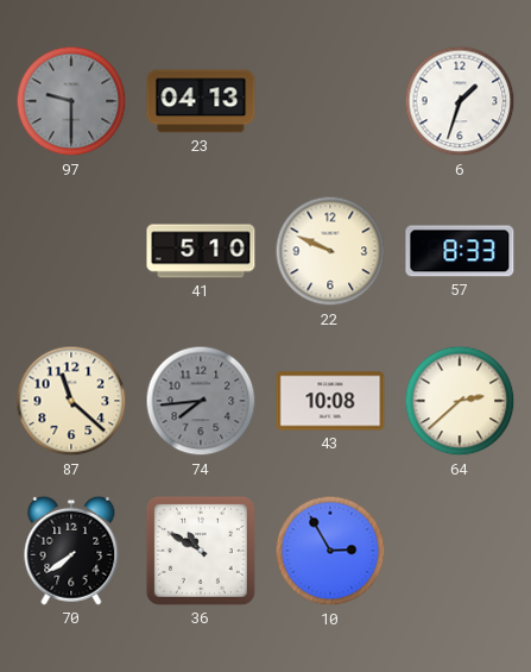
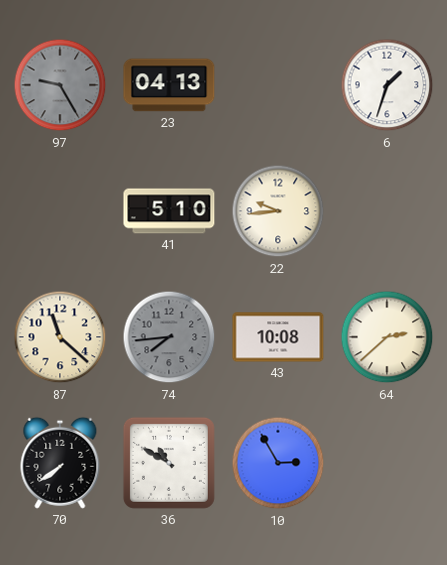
97: 9:30 -> 9:25 (60, 85)
22: 9:49 -> 9:44 (278, 211)
57: 8:33 -> none (460, 251)
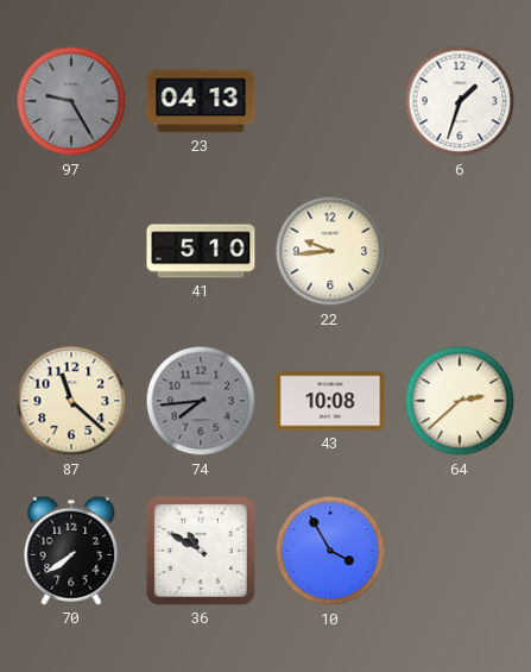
10: 2:55 -> 3:55 (330, 551)
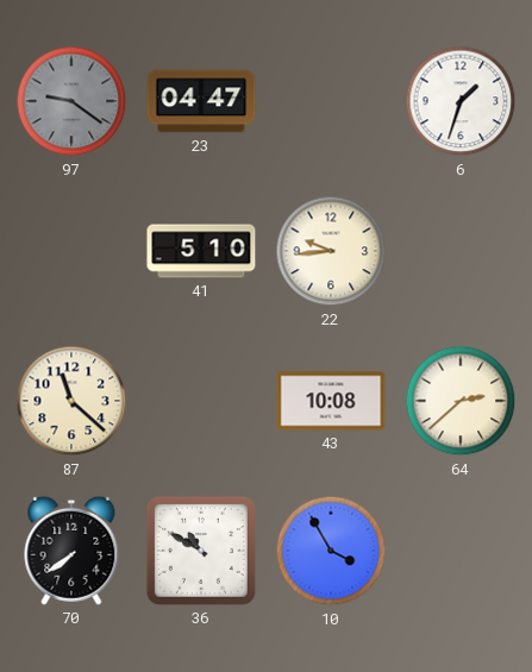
97: 9:25 -> 9:21 (71, 101)
23: 04:13 -> 04:47 (201, 101)
74: 7:44 -> none (201, 401)
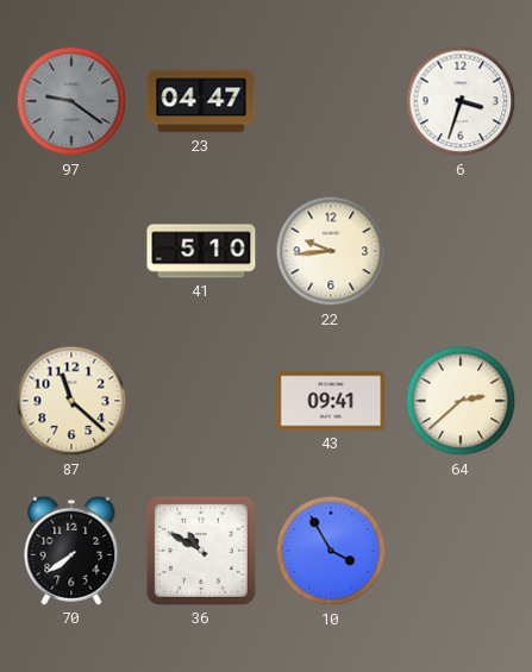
6: 1:33 -> 3:33 (461, 101)
43: 10:08 -> 09:41 (331, 401)
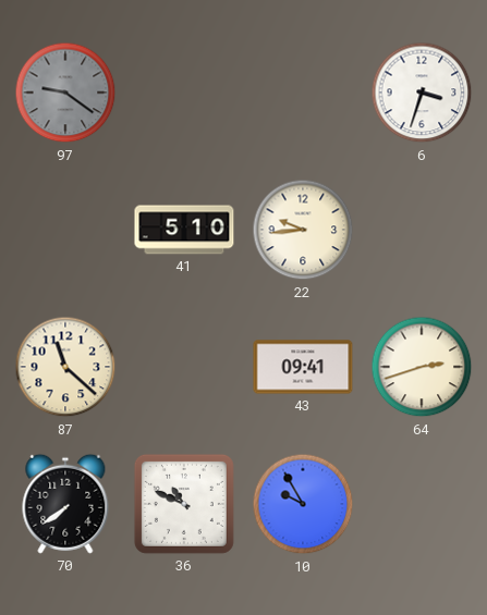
23: 04:47 -> none (201, 101)
64: 2:38 -> 2:42 (422, 367)
36: 10:50 -> 10:49 (184, 504)
10: 3:55 -> 9:55 (303, 504)
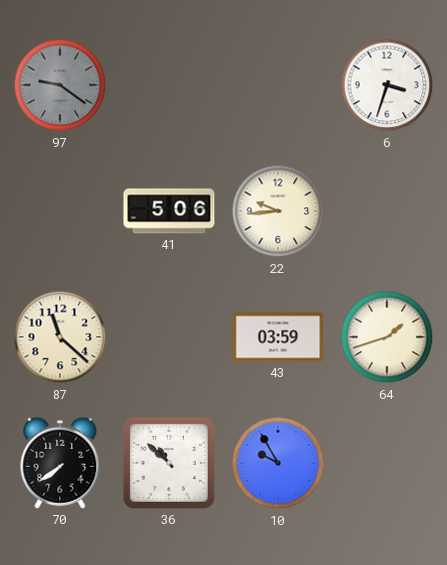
41: 5:10 -> 5:06 (169, 211)
43: 09:41 -> 03:59 (278, 337)
64: 2:42 -> 1:42 (387, 337)
36: 10:49 -> 10:52 (169, 463)
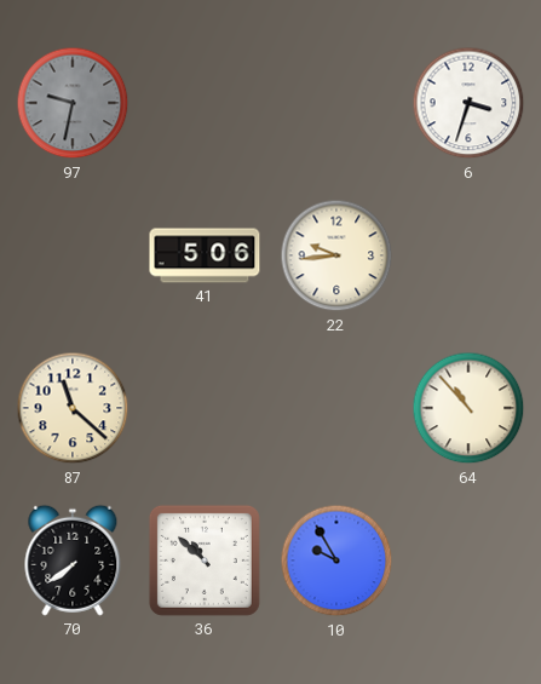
97: 9:21 -> 9:32 (73, 103)
43: 03:59 -> none (278, 337)
64: 1:42 -> 10:53 (468, 408)
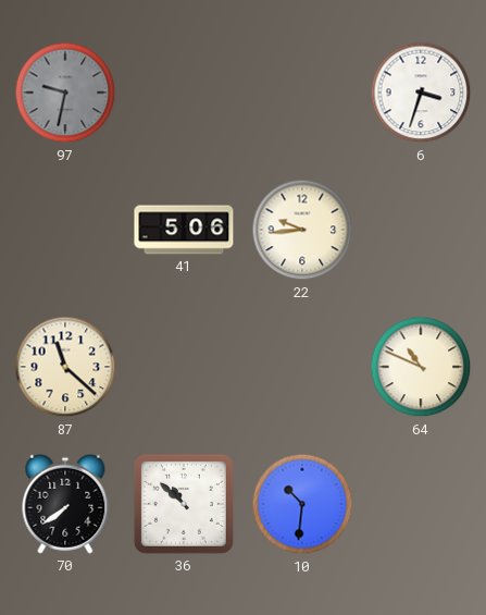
64: 10:53 -> 10:49 (421, 367)
10: 9:55 -> 10:31 (302, 504)
